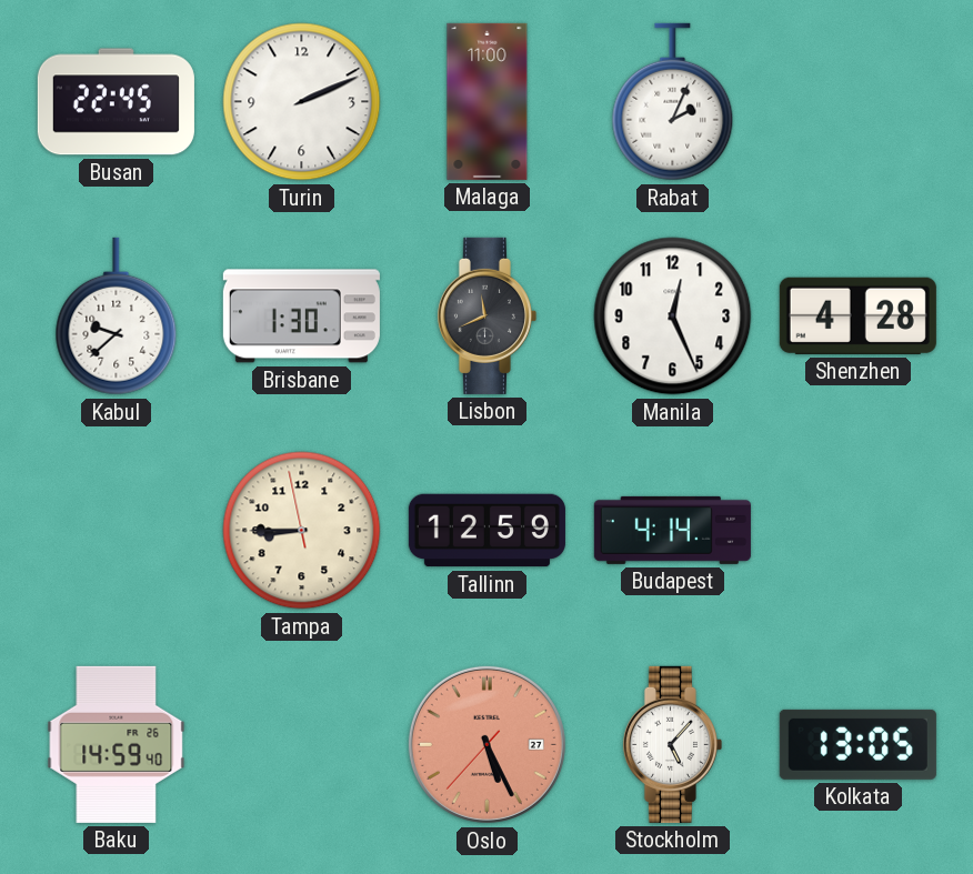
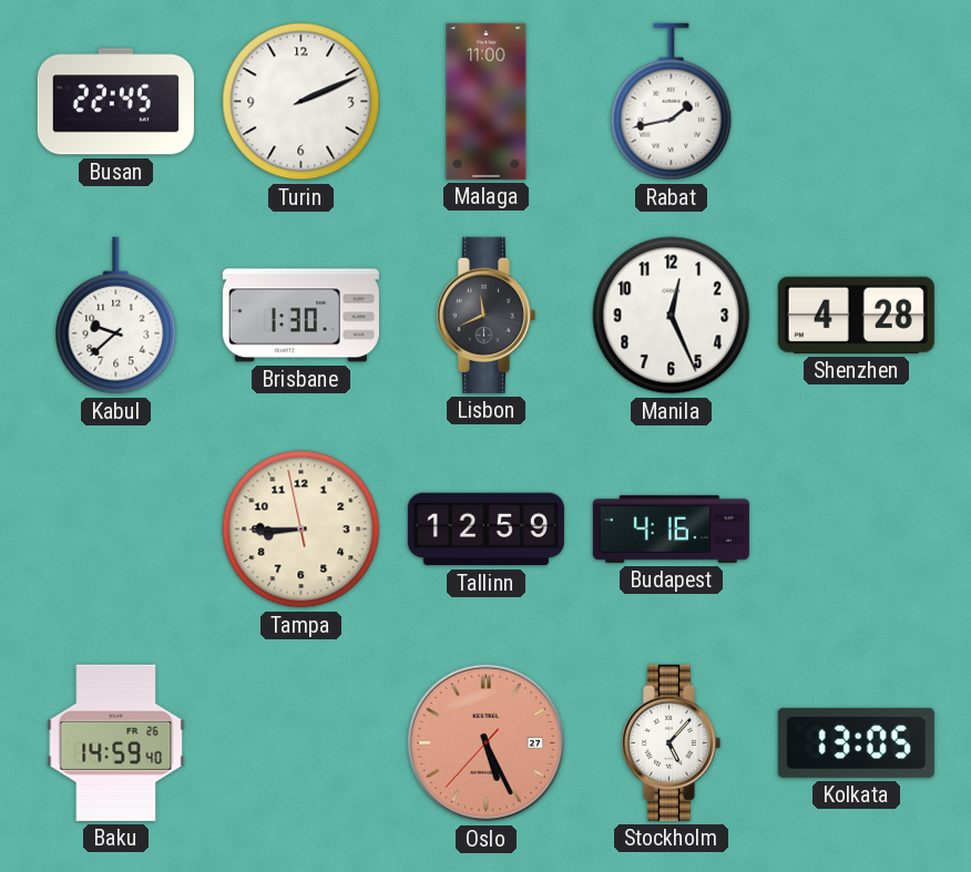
Rabat: 2:04 -> 1:43 (672, 102)
Budapest: 4:14 -> 4:16 (671, 529)
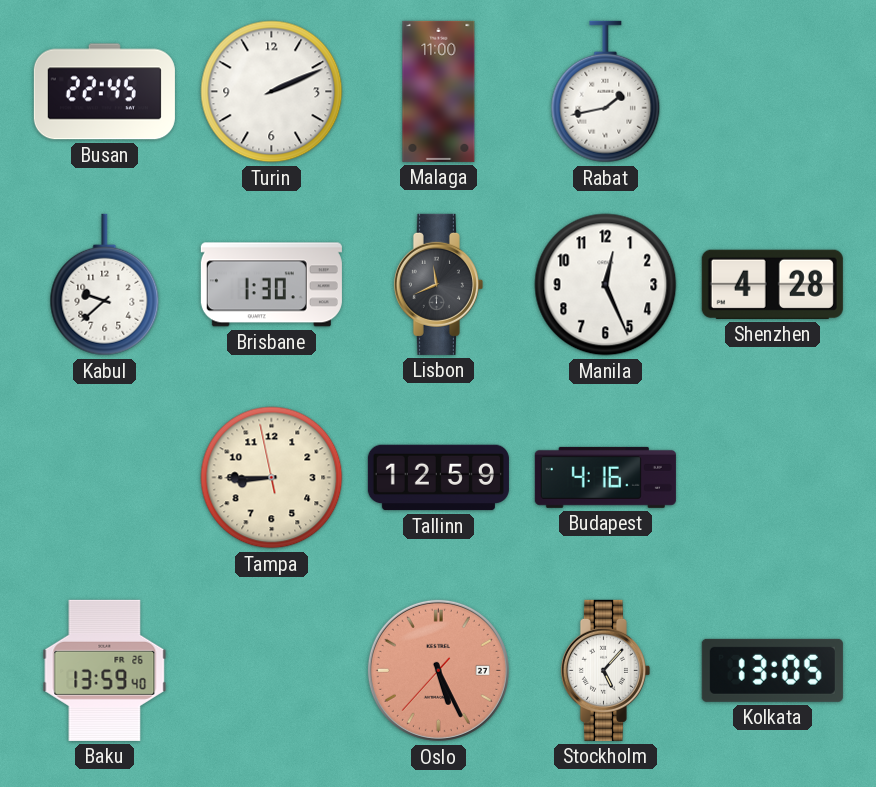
Baku: 14:59 -> 13:59 (105, 670)
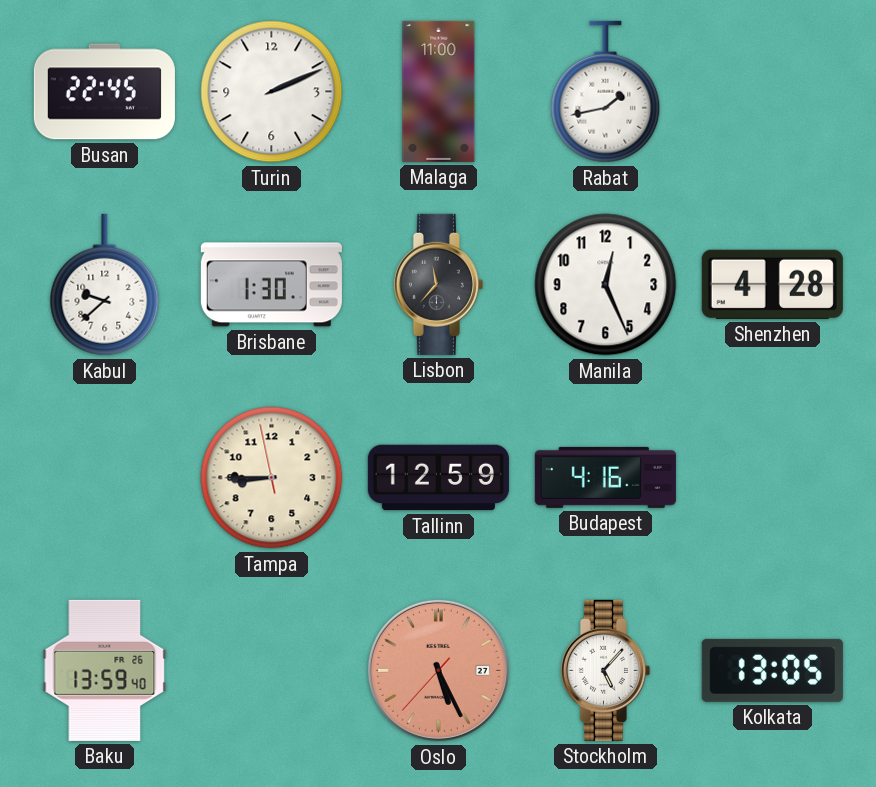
Lisbon: 11:41 -> 11:37 (438, 284)
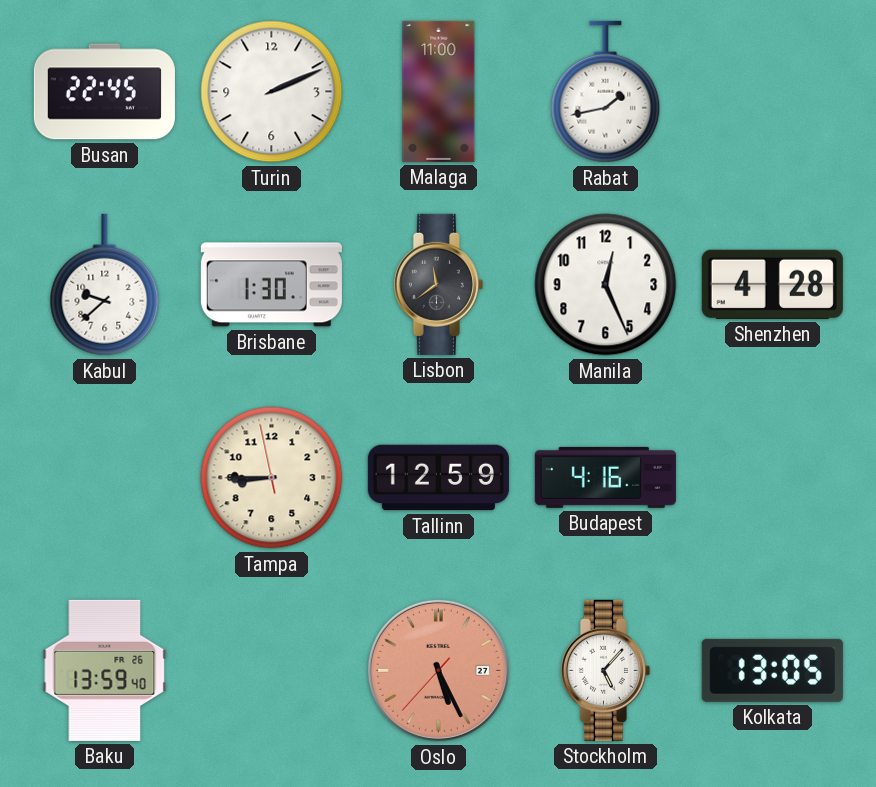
Lisbon: 11:37 -> 11:39 (438, 284)
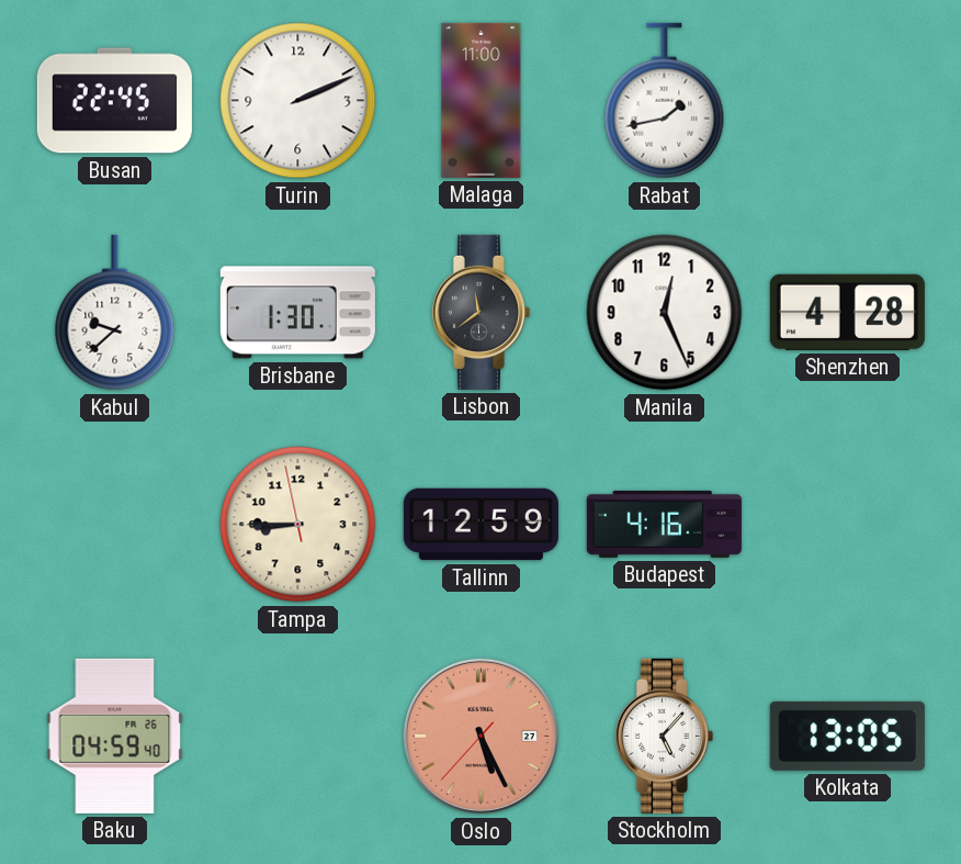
Baku: 13:59 -> 04:59 (115, 736)
